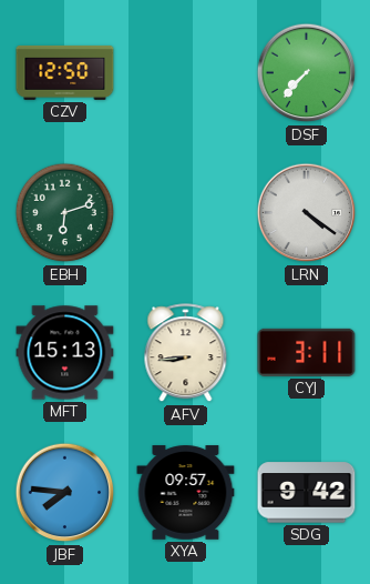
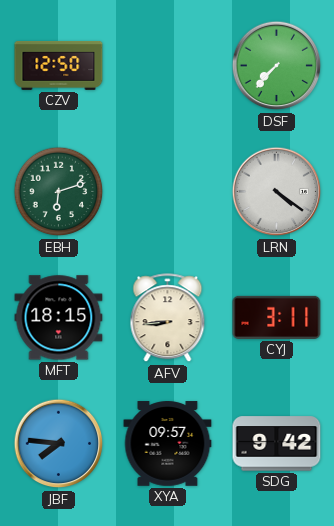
MFT: 15:13 -> 18:15 (59, 318)
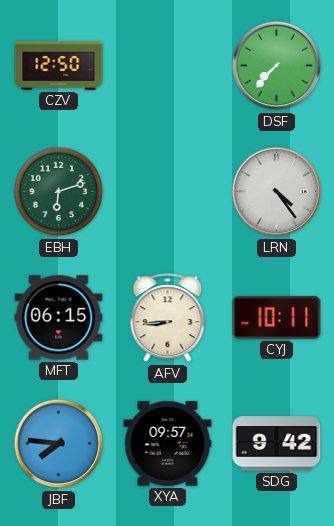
LRN: 4:21 -> 4:24 (277, 192)
MFT: 18:15 -> 06:15 (59, 318)
CYJ: 3:11 -> 10:11 (277, 317)
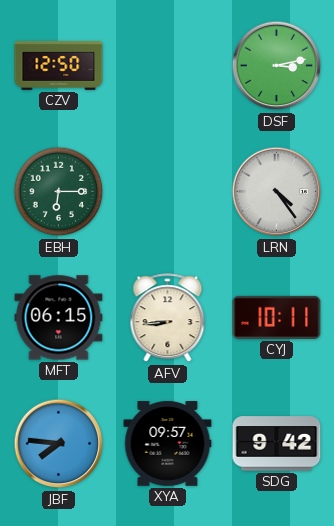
DSF: 7:37 -> 3:13 (277, 66)
EBH: 6:12 -> 6:15 (59, 192)
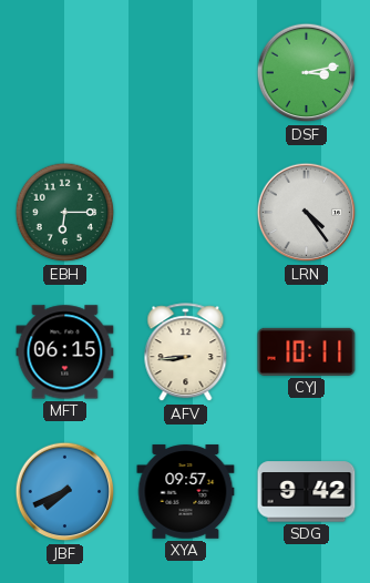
CZV: 12:50 -> none (59, 65)
JBF: 7:46 -> 7:41 (65, 492)
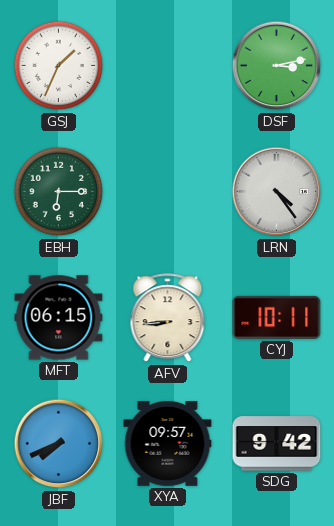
GSJ: none -> 1:34 (59, 66)
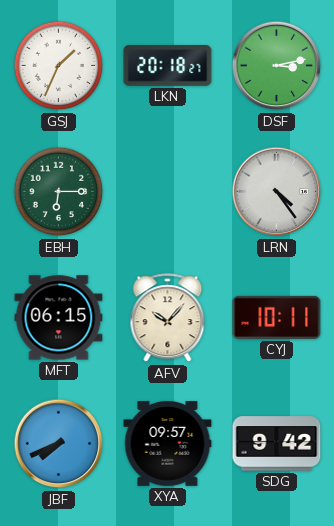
LKN: none -> 20:18 (168, 66)
AFV: 8:44 -> 10:07 (168, 318)
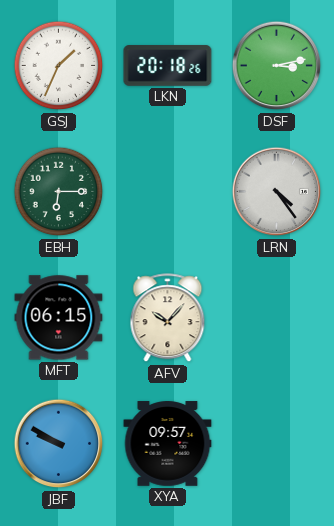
LKN: 20:18:27 -> 20:18:26 (168, 66)
CYJ: 10:11 -> none (277, 317)
JBF: 7:41 -> 9:50 (59, 444)
SDG: 9:42 -> none (277, 444)
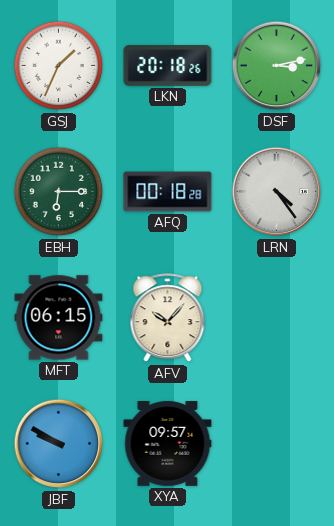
AFQ: none -> 00:18 (168, 192)
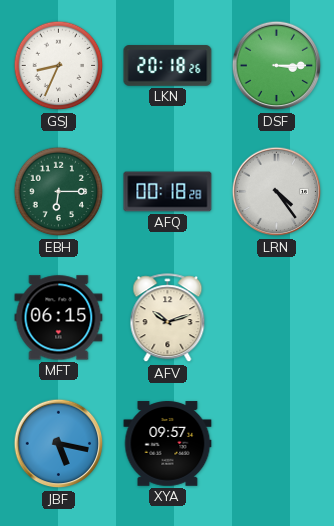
GSJ: 1:34 -> 8:34 (59, 66)
DSF: 3:13 -> 3:15 (277, 66)
AFV: 10:07 -> 10:12 (168, 318)
JBF: 9:50 -> 5:17 (59, 444)
